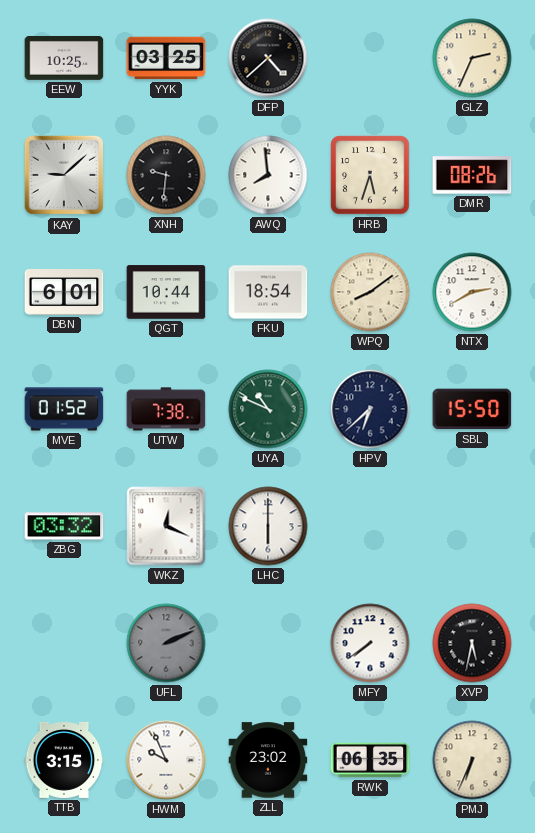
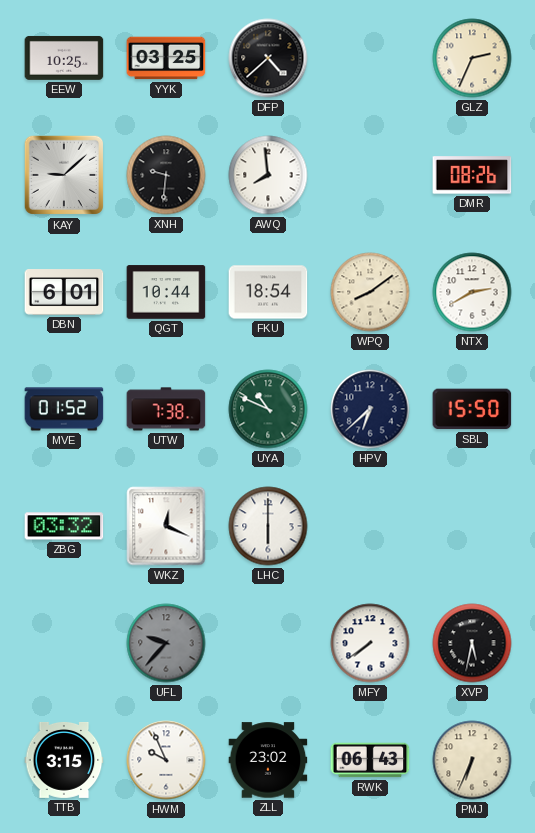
HRB: 5:33 -> none (370, 175)
UFL: 2:11 -> 9:37 (166, 643)
RWK: 06:35 -> 06:43 (370, 760)
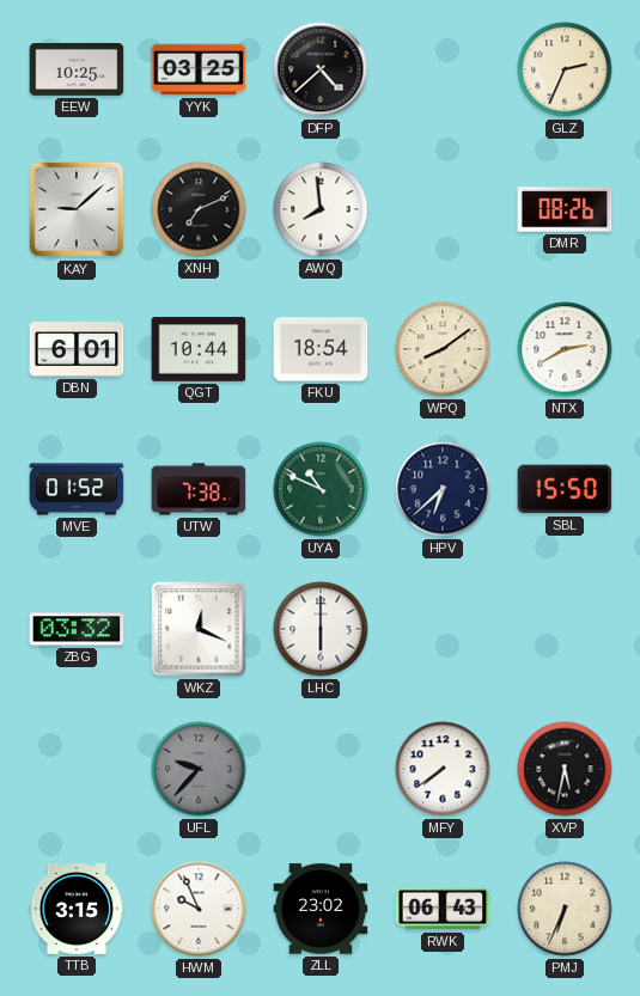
XNH: 9:31 -> 7:11 (199, 209)
